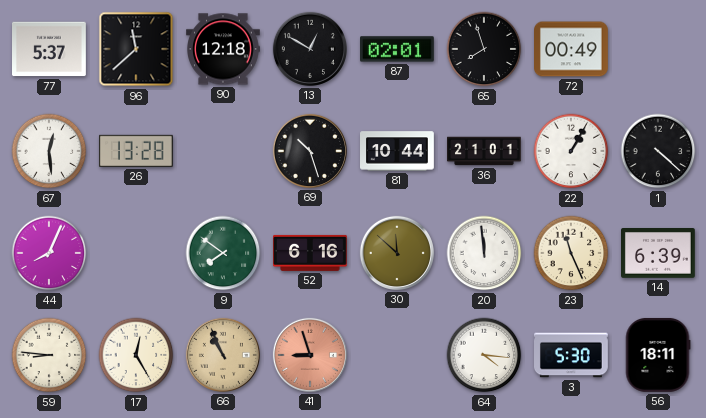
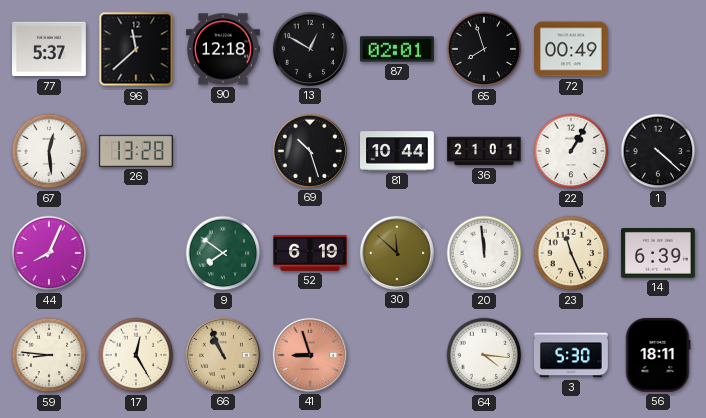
52: 6:16 -> 6:19 (311, 253)
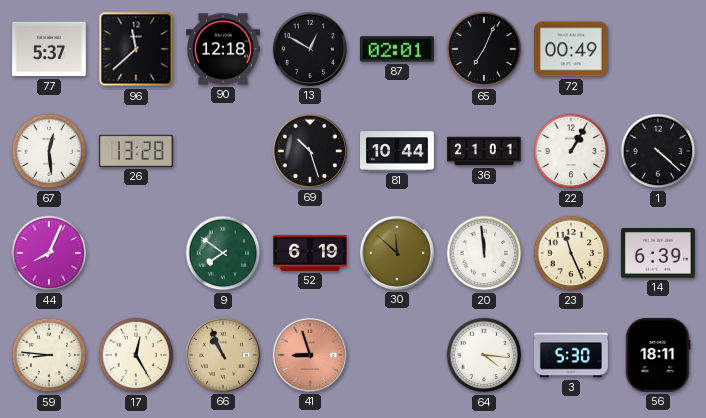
65: 7:57 -> 7:04 (484, 49)
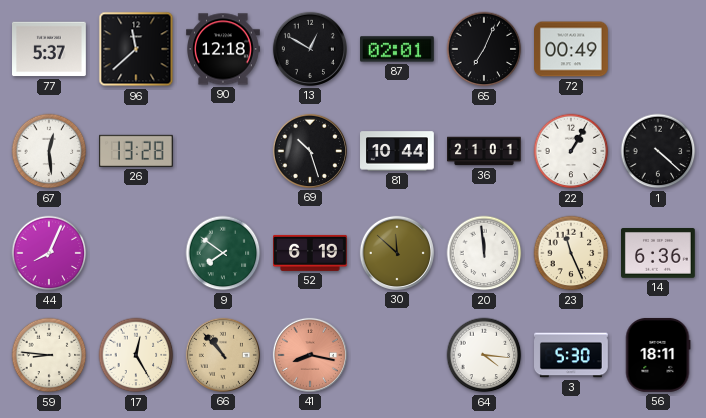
14: 6:39 -> 6:36 (659, 254)
66: 10:56 -> 10:53 (223, 355)
41: 8:57 -> 8:17 (310, 355)
